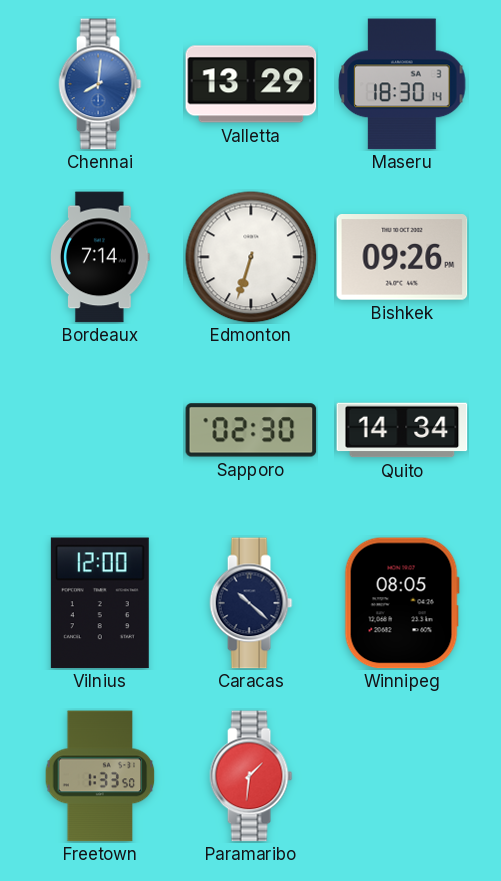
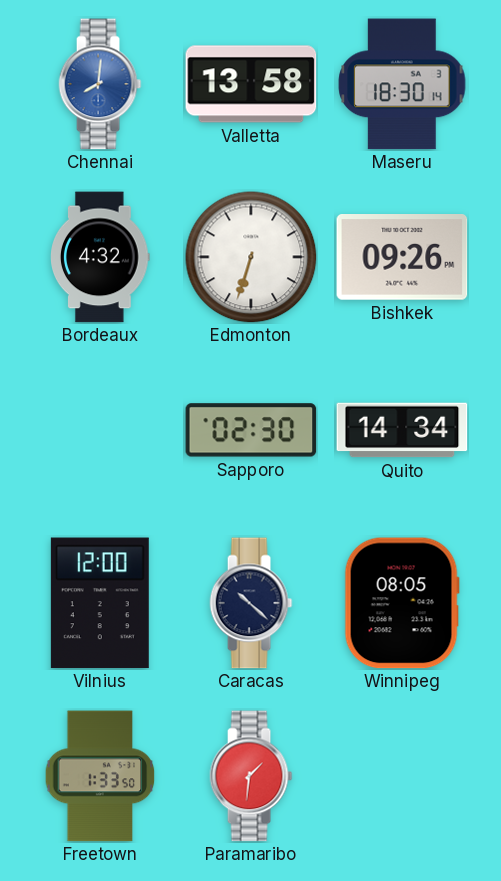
Valletta: 13:29 -> 13:58 (251, 84)
Bordeaux: 7:14 -> 4:32 (101, 257)
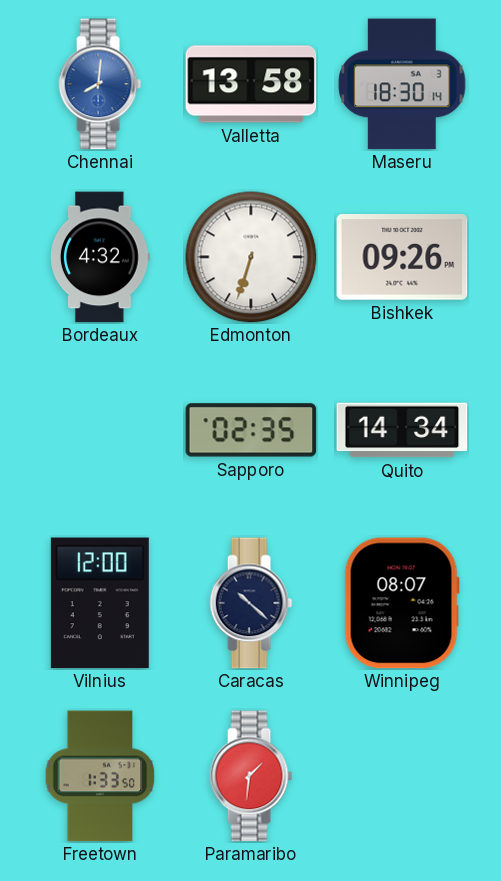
Sapporo: 02:30 -> 02:35 (251, 430)
Winnipeg: 08:05 -> 08:07 (402, 603)
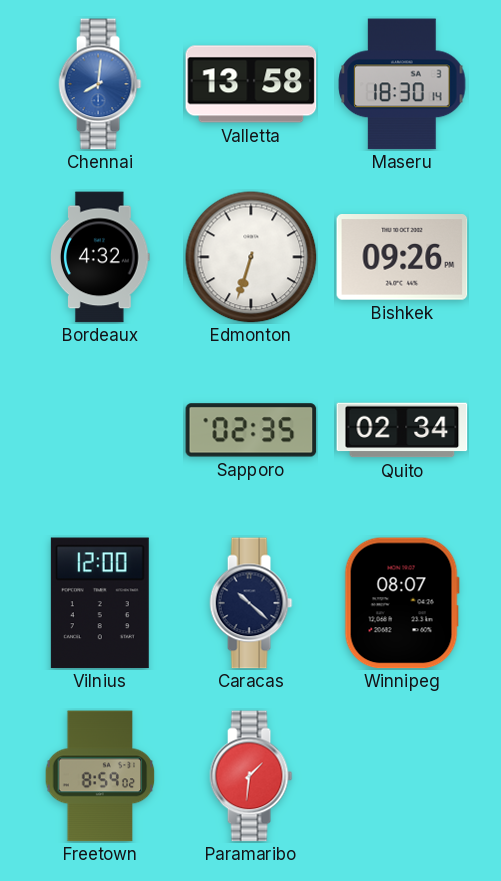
Quito: 14:34 -> 02:34 (402, 430)
Freetown: 1:33 -> 8:59 (100, 776)
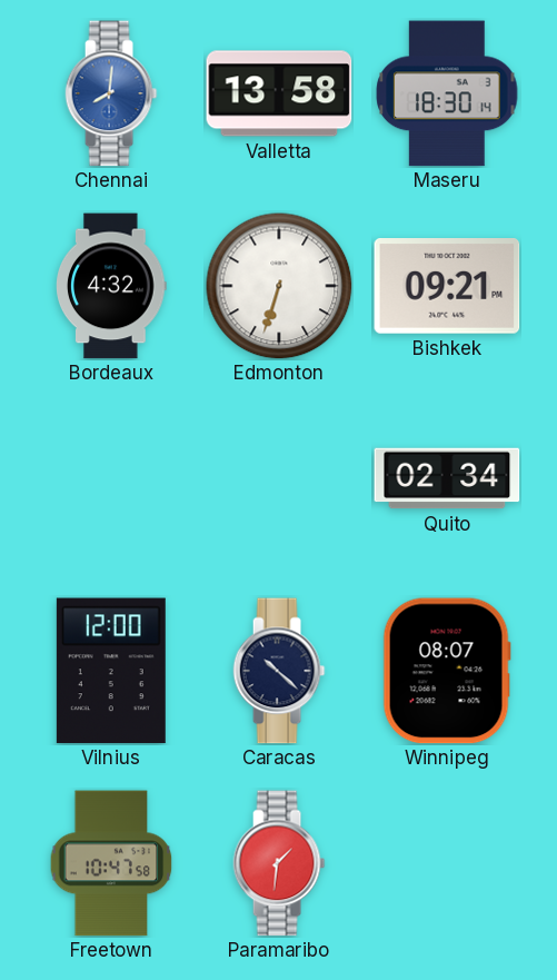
Bishkek: 09:26 -> 09:21 (447, 287)
Sapporo: 02:35 -> none (251, 430)
Freetown: 8:59 -> 10:47 (111, 863)
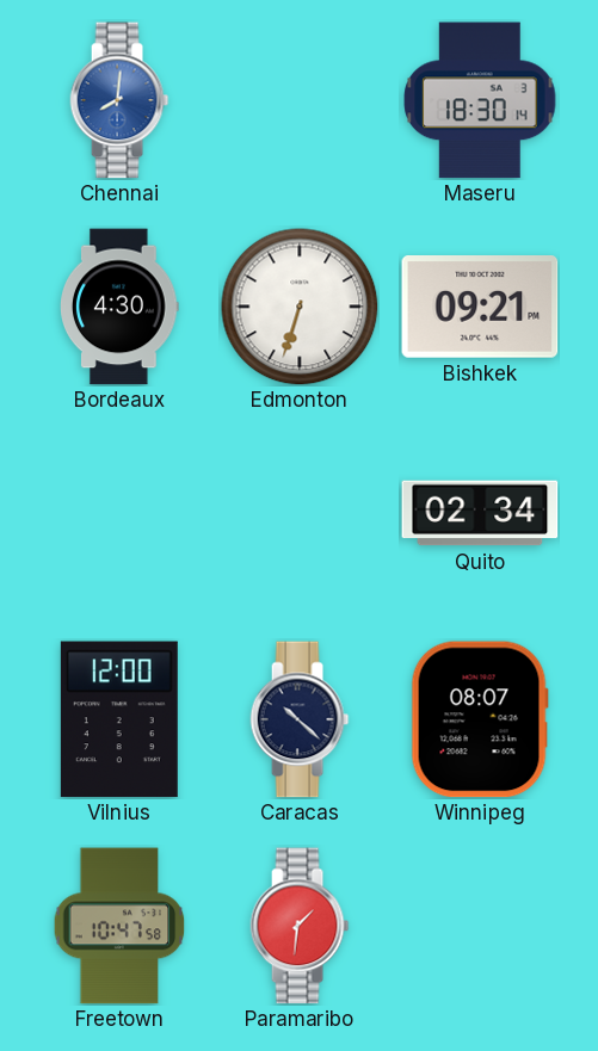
Valletta: 13:58 -> none (279, 93)
Bordeaux: 4:32 -> 4:30 (121, 307)
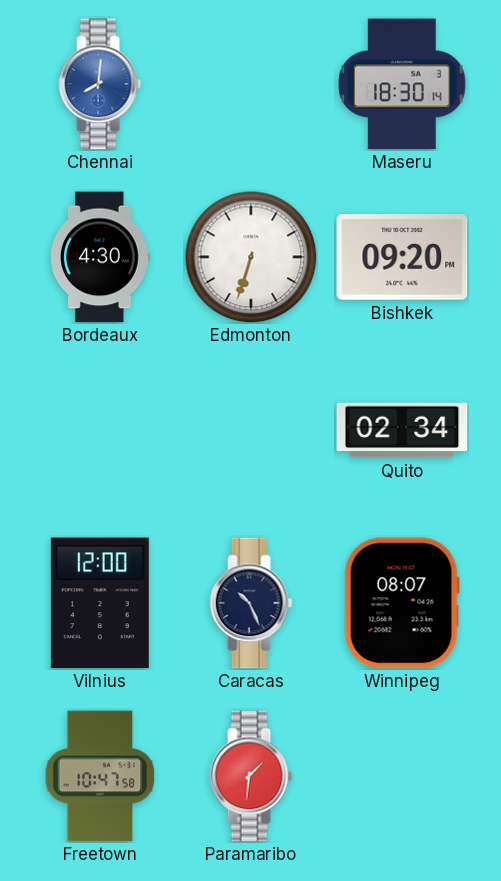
Bishkek: 09:21 -> 09:20 (402, 258)
Caracas: 10:22 -> 10:26 (251, 603)
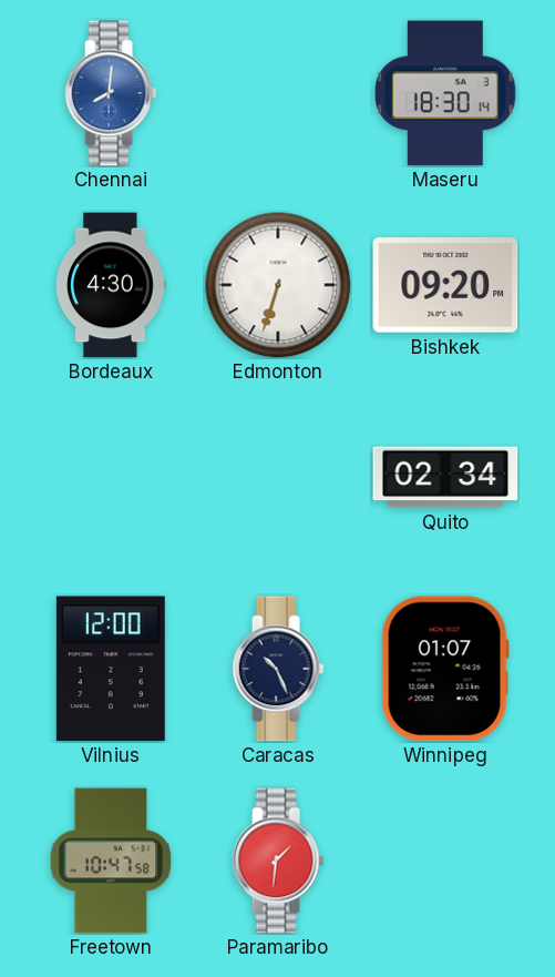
Winnipeg: 08:07 -> 01:07 (445, 669)
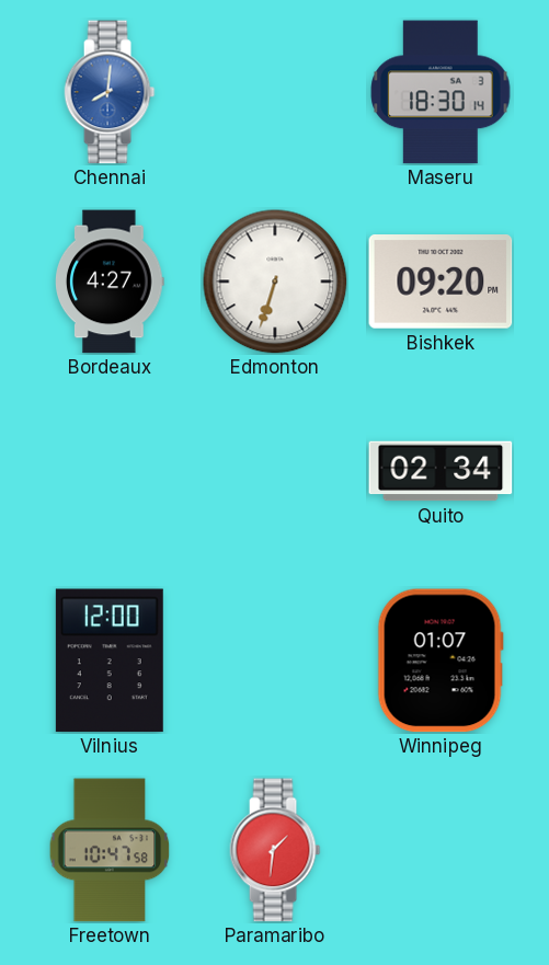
Bordeaux: 4:30 -> 4:27 (111, 282)
Caracas: 10:26 -> none (278, 669)
